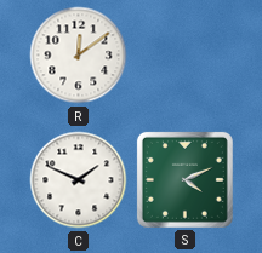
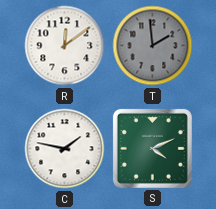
T: none -> 1:59 (153, 46)
C: 1:49 -> 1:47 (65, 149)
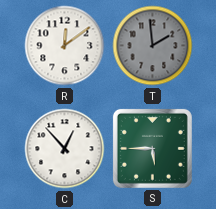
C: 1:47 -> 12:53 (65, 149)
S: 4:11 -> 5:45 (152, 148)
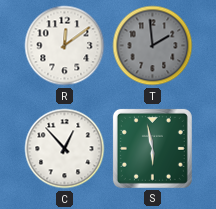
S: 5:45 -> 5:58 (152, 148)
